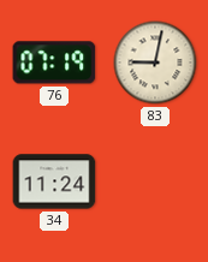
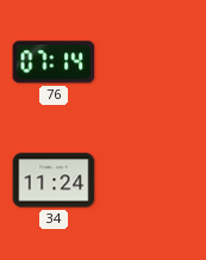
76: 07:19 -> 07:14 (54, 62)
83: 9:02 -> none (155, 62)
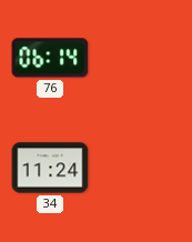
76: 07:14 -> 06:14 (50, 58)
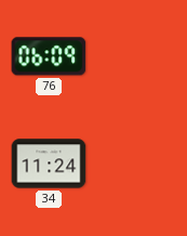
76: 06:14 -> 06:09 (49, 56)
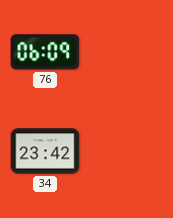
34: 11:24 -> 23:42 (45, 151)
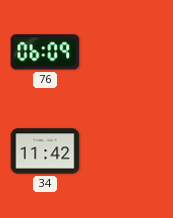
34: 23:42 -> 11:42 (45, 151)
